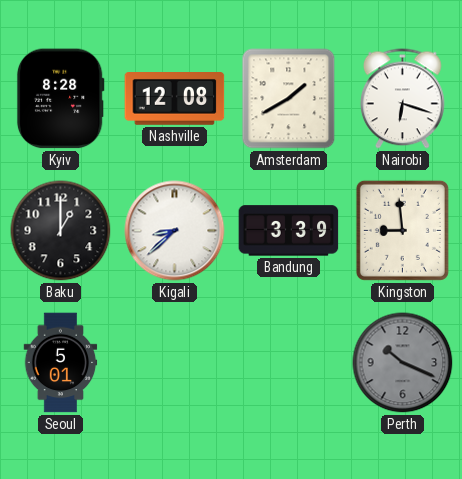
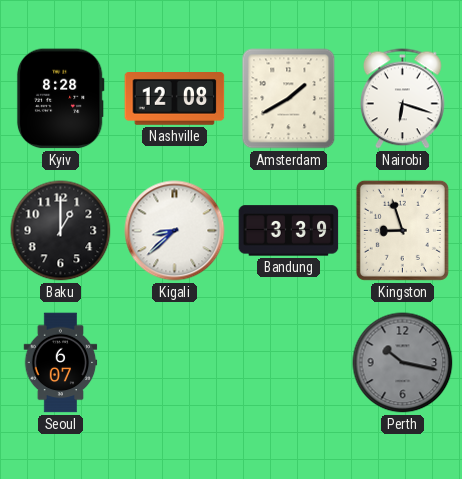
Kingston: 8:59 -> 8:57 (402, 230)
Seoul: 5:01 -> 6:07 (61, 363)
Perth: 10:19 -> 10:17 (403, 363)
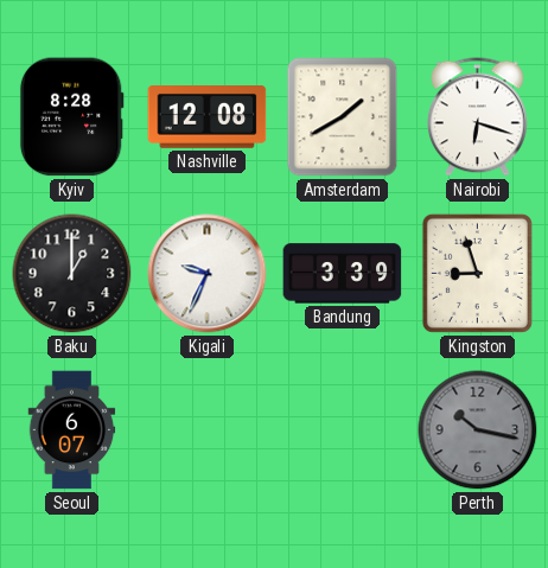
Kigali: 8:38 -> 9:34 (208, 274)
